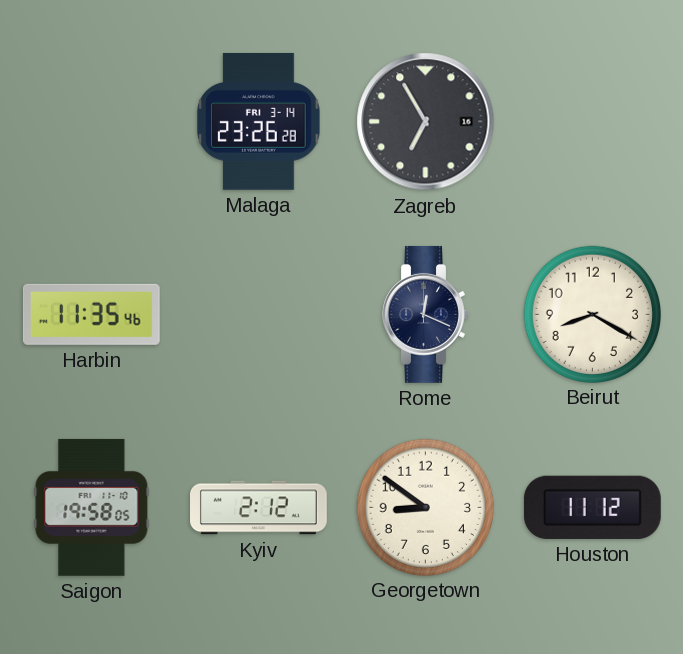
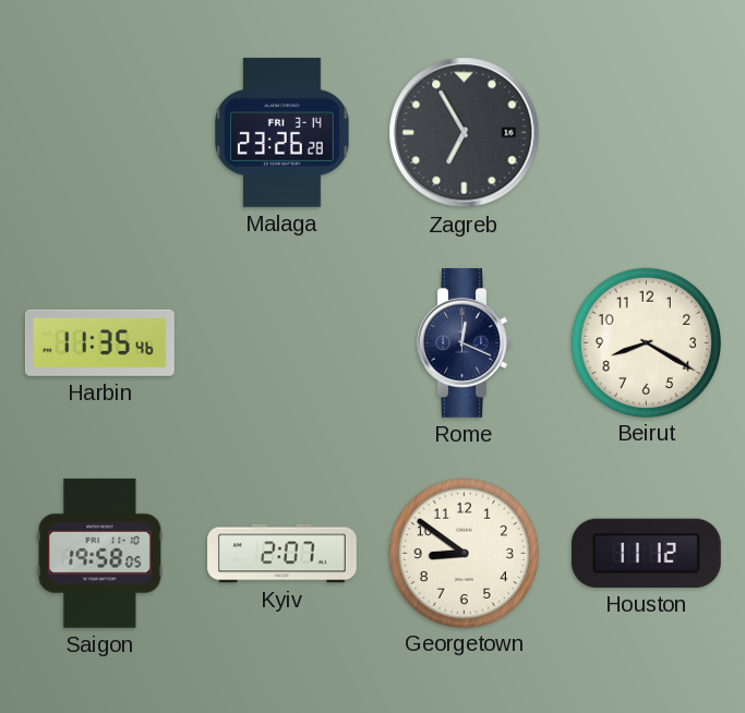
Kyiv: 2:12 -> 2:07 (283, 554)
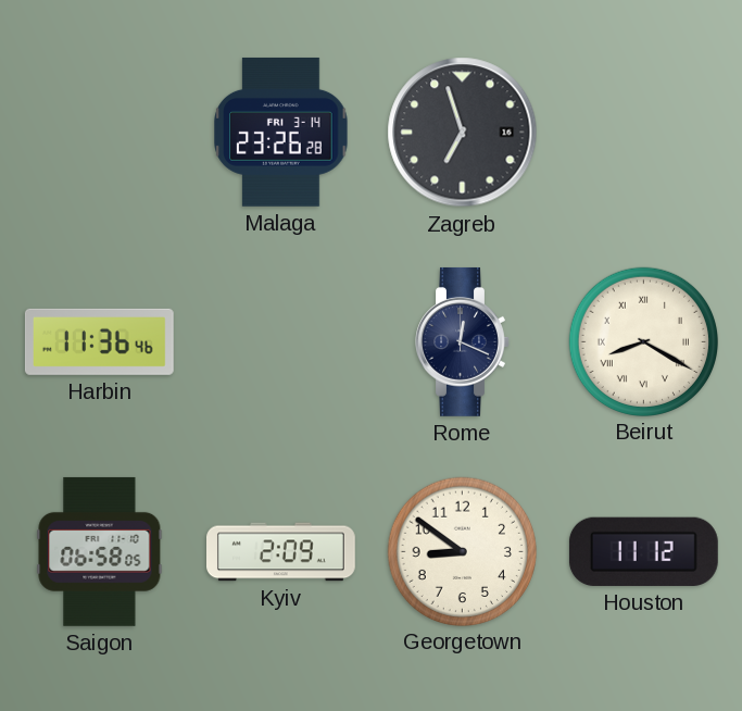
Zagreb: 6:55 -> 6:57 (463, 133)
Harbin: 11:35 -> 11:36 (99, 341)
Beirut numerals: Arabic -> Roman (643, 341)
Saigon: 19:58 -> 06:58 (100, 551)
Kyiv: 2:07 -> 2:09 (281, 552)
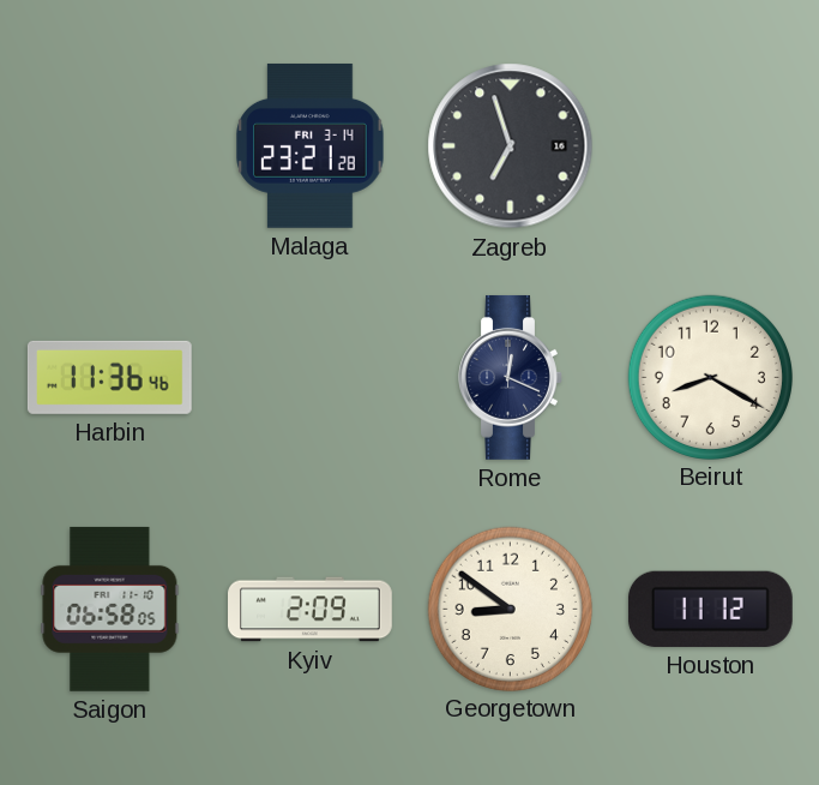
Malaga: 23:26 -> 23:21 (311, 145)
Beirut numerals: Roman -> Arabic (710, 377)
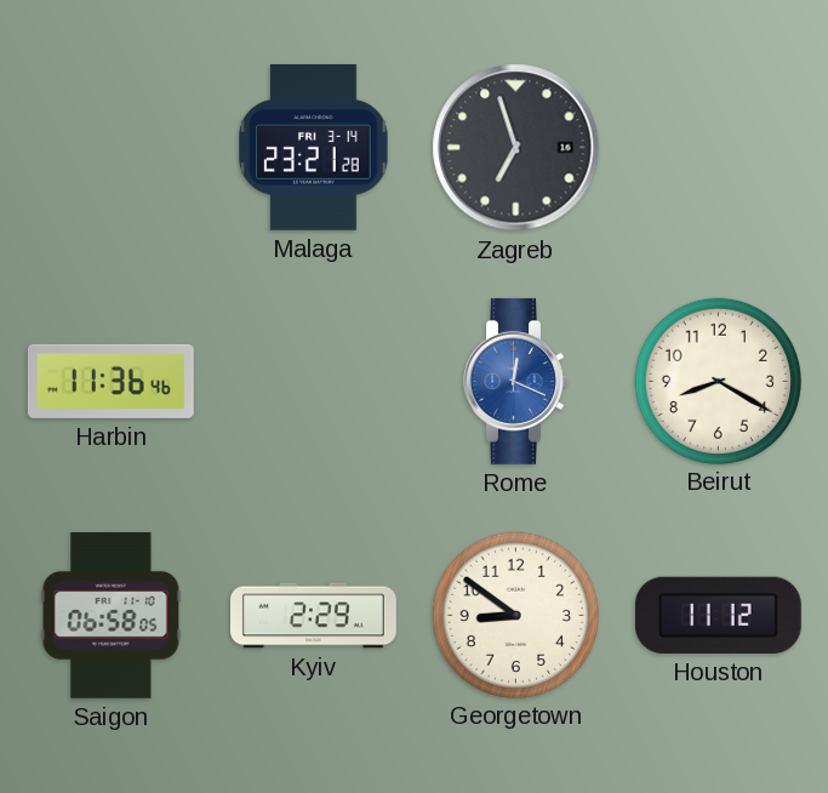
Rome dial: navy -> blue (516, 381)
Kyiv: 2:09 -> 2:29 (314, 616)
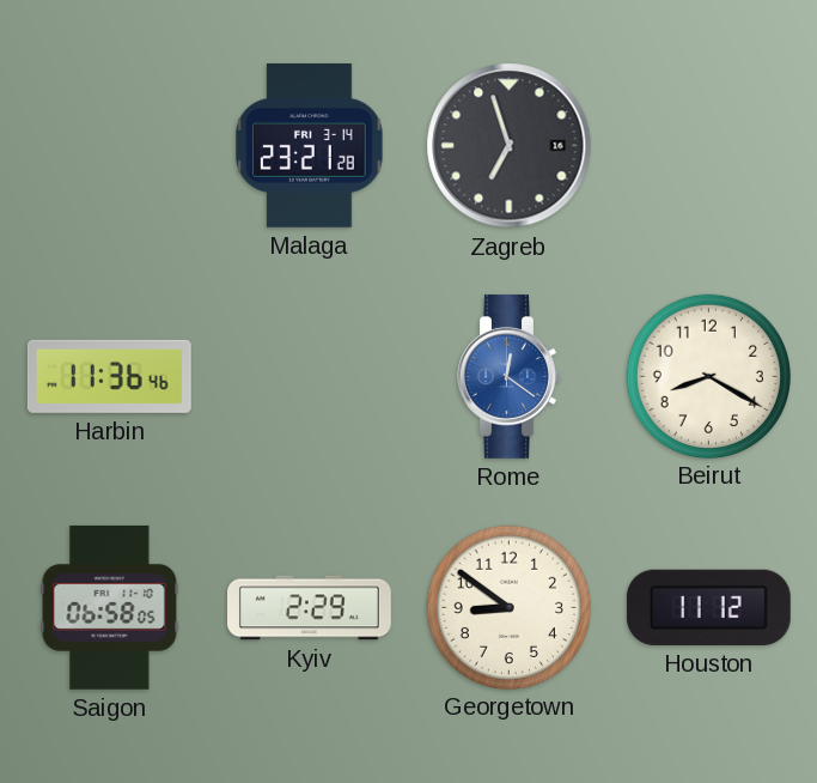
Rome: 12:19 -> 12:21 (510, 376)
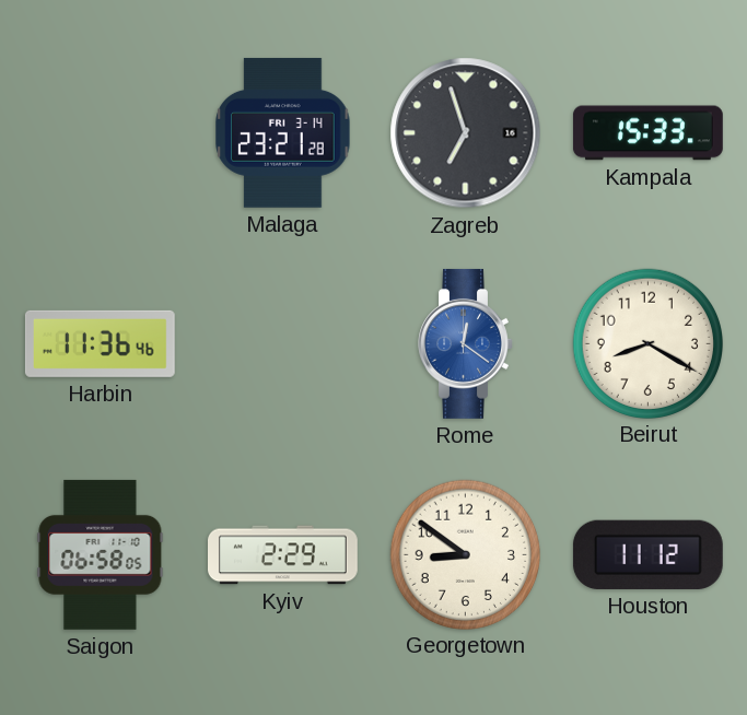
Kampala: none -> 15:33 (647, 133)
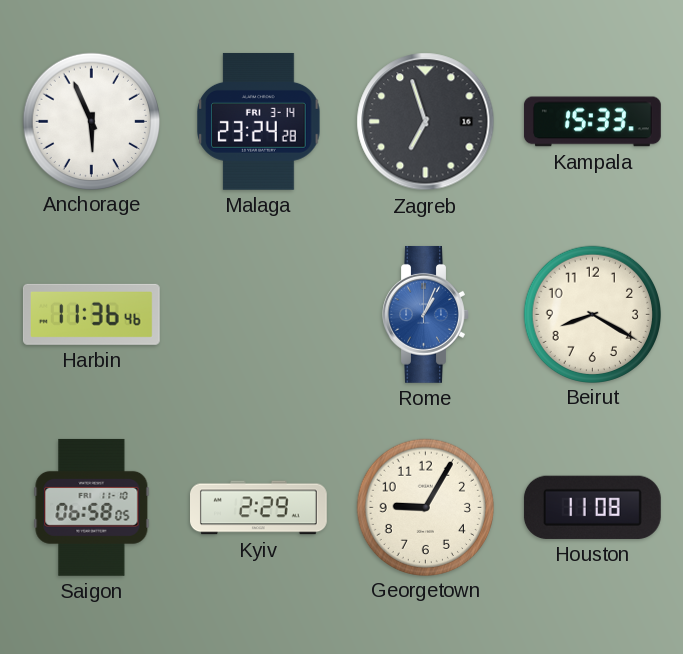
Anchorage: none -> 5:56 (91, 121)
Malaga: 23:21 -> 23:24 (259, 121)
Rome: 12:21 -> 1:04 (426, 314)
Georgetown: 8:51 -> 9:05 (425, 507)
Houston: 11:12 -> 11:08 (592, 507)
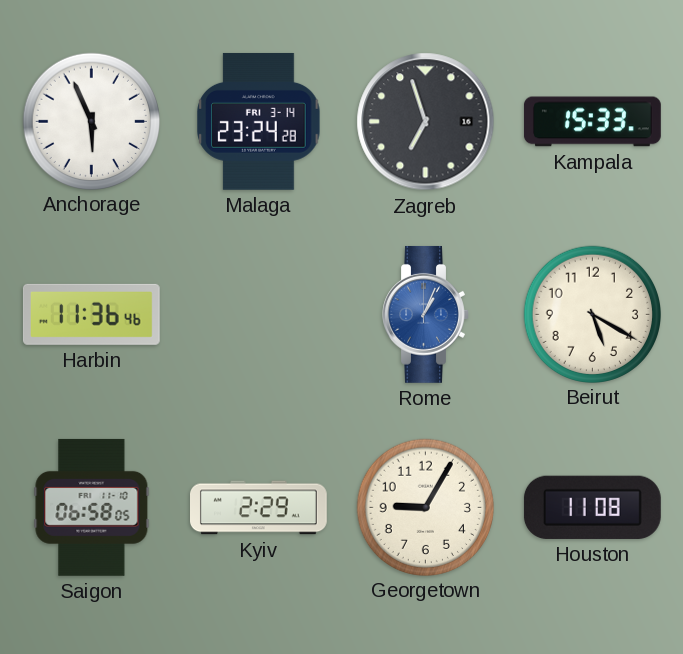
Beirut: 8:20 -> 5:20 (592, 314)
